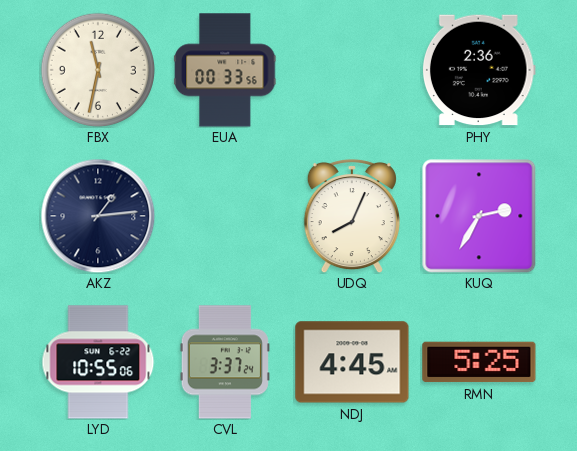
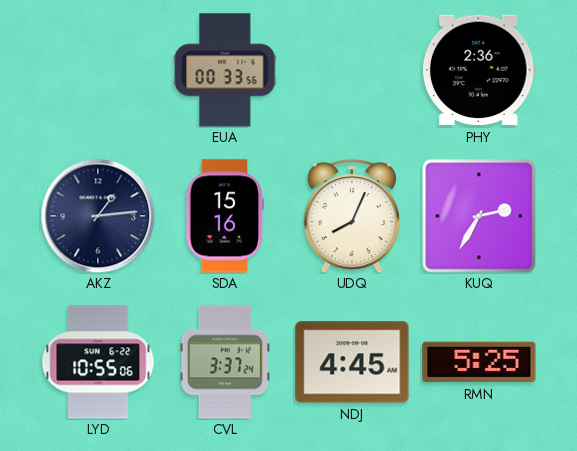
FBX: 11:32 -> none (97, 69)
SDA: none -> 15:16 (225, 216)
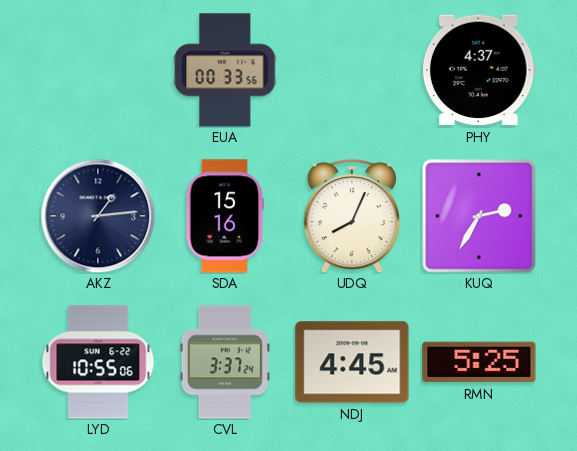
PHY: 2:36 -> 4:37 (479, 70)
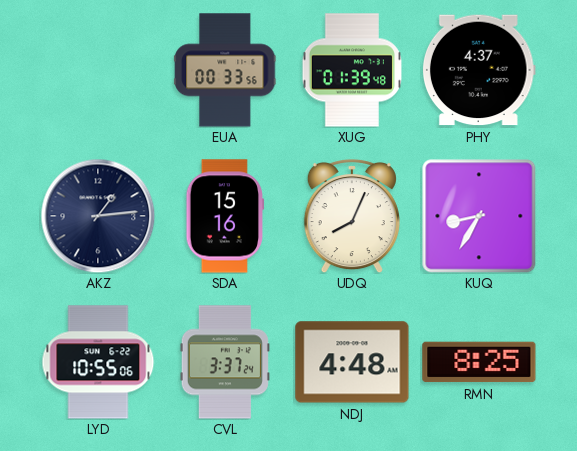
XUG: none -> 01:39 (351, 70)
KUQ: 2:35 -> 8:35 (479, 216)
NDJ: 4:45 -> 4:48 (352, 362)
RMN: 5:25 -> 8:25 (479, 362)
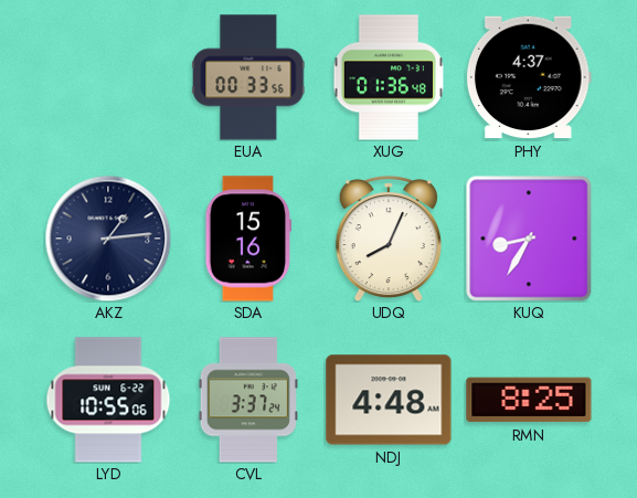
XUG: 01:39 -> 01:36 (387, 77)
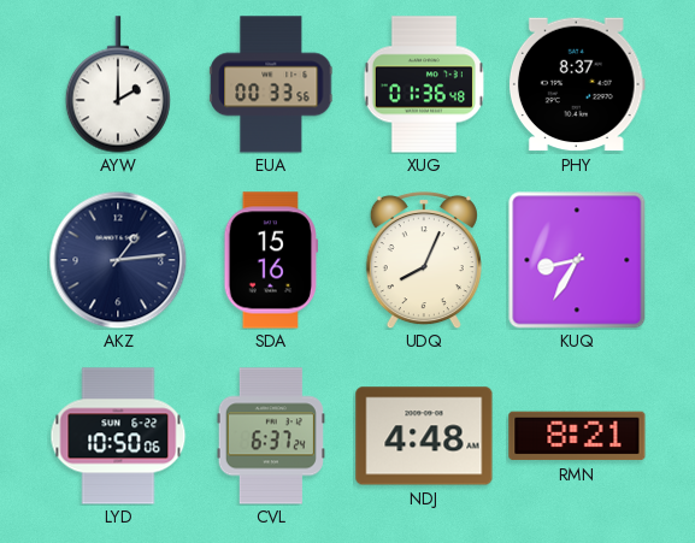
AYW: none -> 2:00 (117, 84)
PHY: 4:37 -> 8:37 (577, 84)
LYD: 10:55 -> 10:50 (118, 436)
CVL: 3:37 -> 6:37 (271, 436)
RMN: 8:25 -> 8:21 (577, 436)
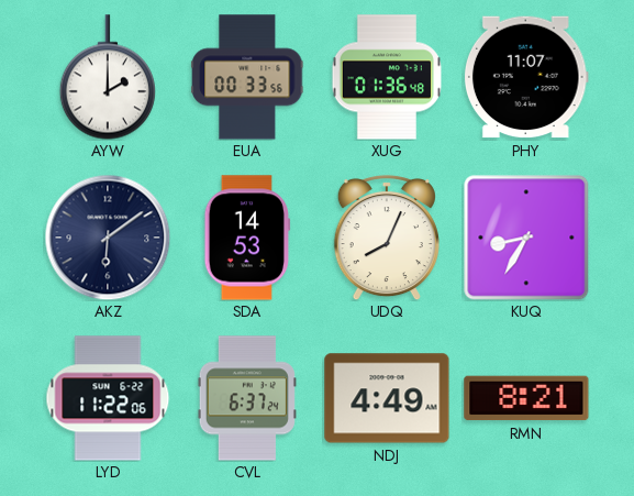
PHY: 8:37 -> 11:07 (526, 77)
AKZ: 1:14 -> 6:09 (108, 238)
SDA: 15:16 -> 14:53 (247, 238)
LYD: 10:50 -> 11:22 (108, 398)
NDJ: 4:48 -> 4:49 (387, 398)
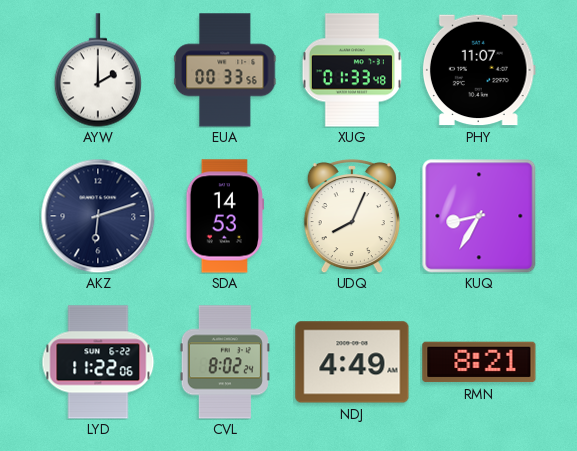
XUG: 01:36 -> 01:33 (351, 70)
AKZ: 6:09 -> 6:12 (98, 216)
CVL: 6:37 -> 8:02 (225, 362)
